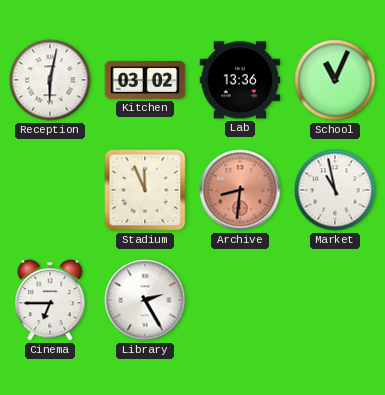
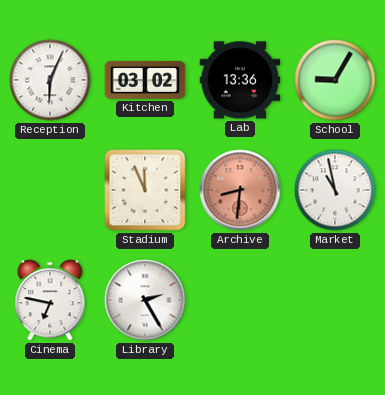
Reception: 6:02 -> 6:04 (50, 80)
School: 11:04 -> 9:05 (335, 80)
Cinema: 6:45 -> 6:47 (50, 300)
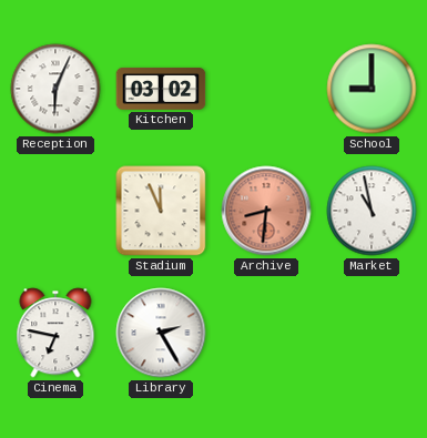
Lab: 13:36 -> none (240, 80)
School: 9:05 -> 9:00 (372, 89)
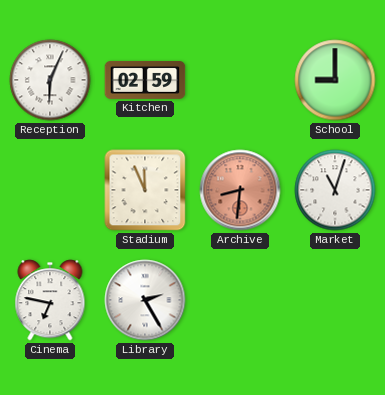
Kitchen: 03:02 -> 02:59 (145, 80)
Market: 10:58 -> 11:03 (335, 190)
